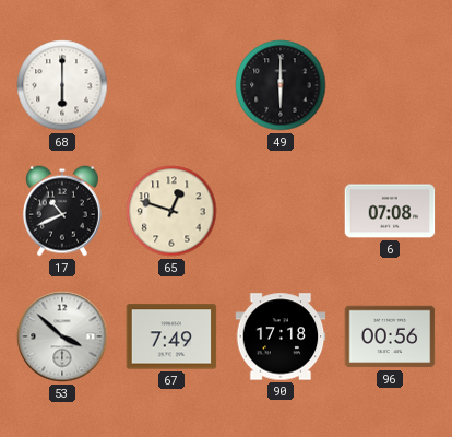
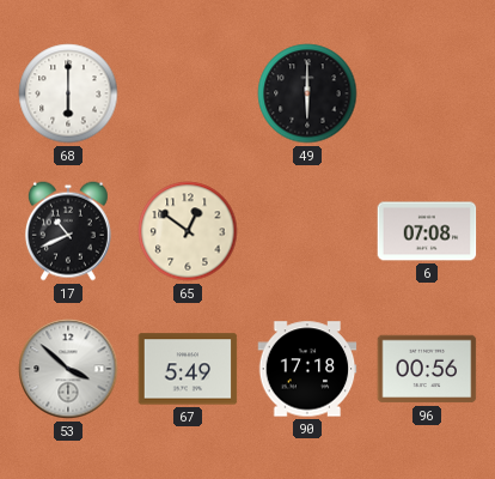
65: 12:48 -> 12:51 (188, 231)
67: 7:49 -> 5:49 (188, 369)
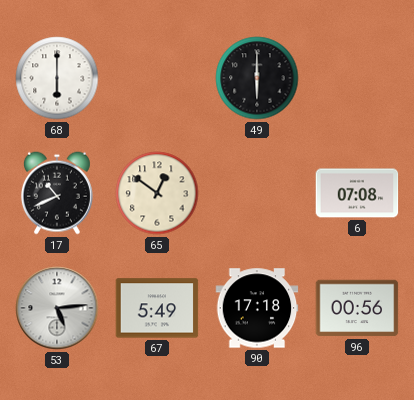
53: 3:52 -> 5:14 (57, 308)
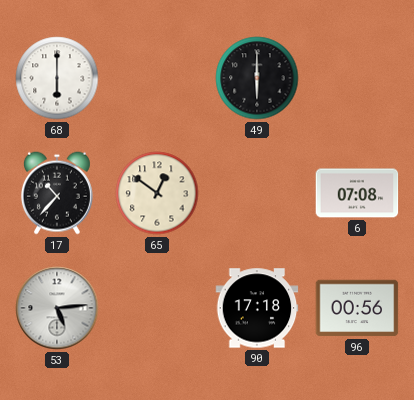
17: 10:41 -> 10:37 (57, 193)
67: 5:49 -> none (157, 308)
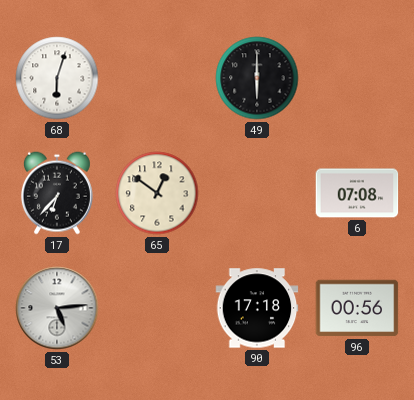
68: 6:00 -> 6:03 (57, 78)
17: 10:37 -> 6:37 (57, 193)
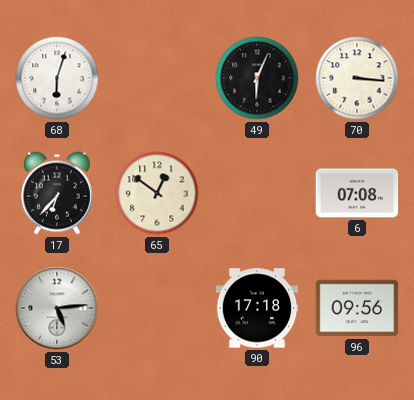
49: 6:00 -> 6:04 (257, 78)
70: none -> 3:16 (357, 78)
96: 00:56 -> 09:56 (357, 308)
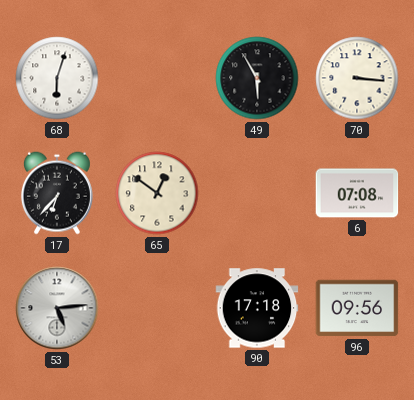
49: 6:04 -> 5:55 (257, 78)
